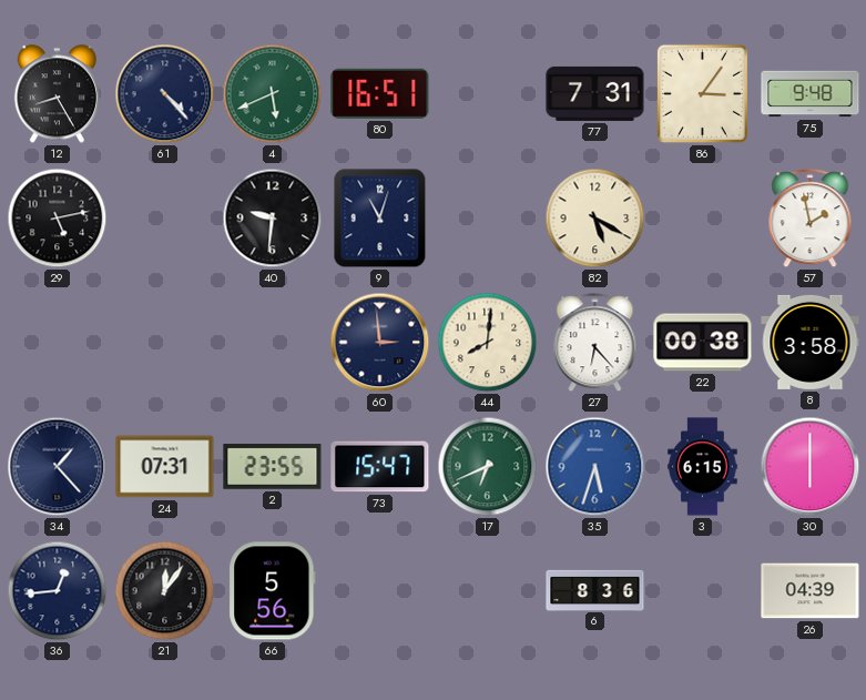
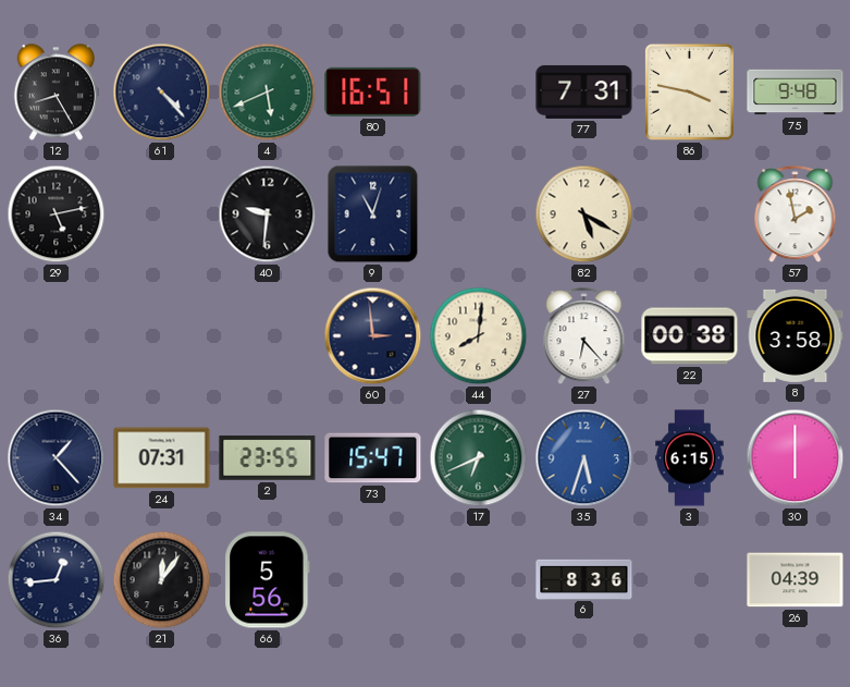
86: 3:06 -> 3:47 (689, 91)
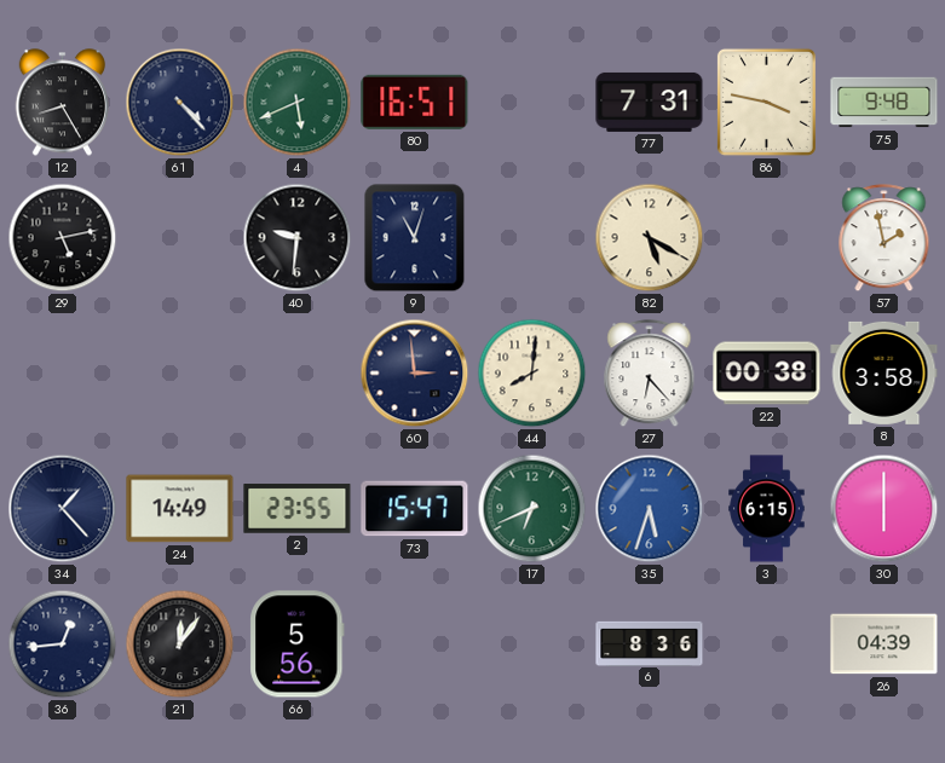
24: 07:31 -> 14:49 (180, 509)
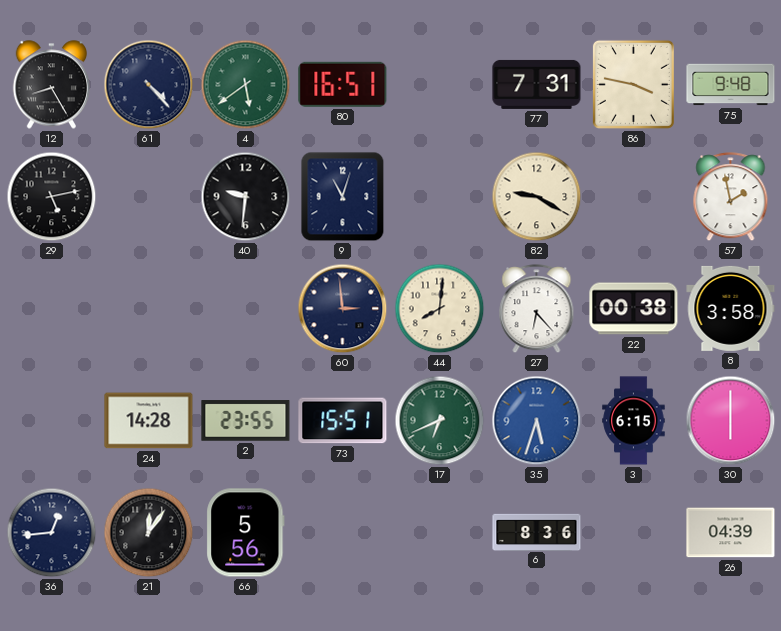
4: 5:41 -> 5:39 (246, 85)
82: 5:20 -> 9:20 (537, 197)
34: 1:23 -> none (63, 509)
24: 14:49 -> 14:28 (149, 421)
73: 15:47 -> 15:51 (343, 421)
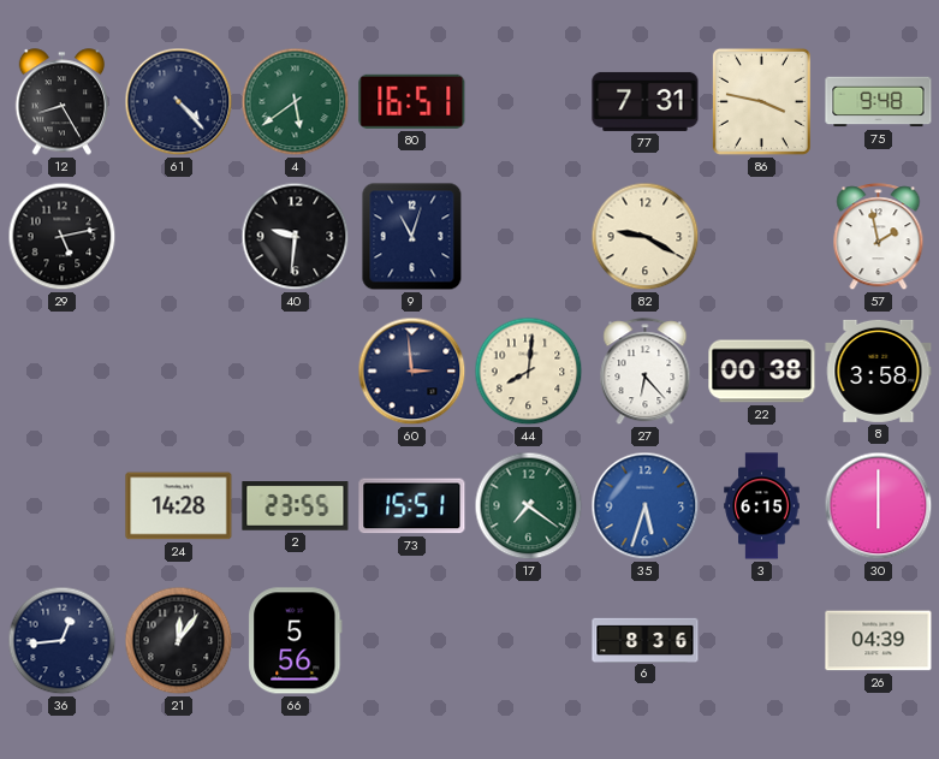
17: 6:41 -> 7:21 (529, 506)
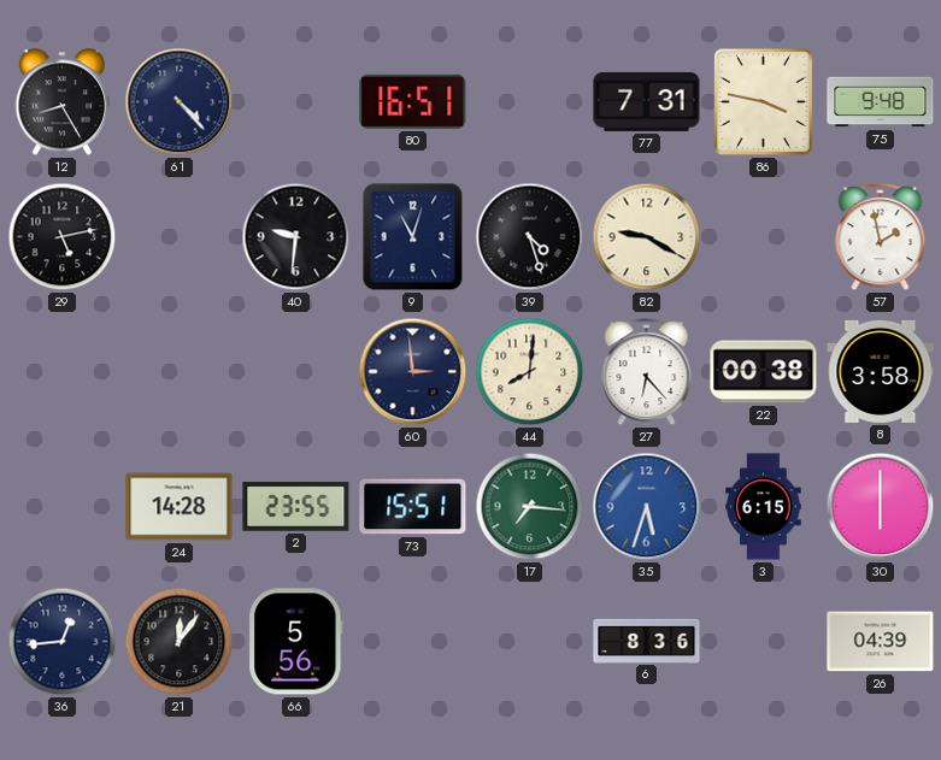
4: 5:39 -> none (296, 102)
39: none -> 4:27 (530, 237)
17: 7:21 -> 7:16 (530, 507)
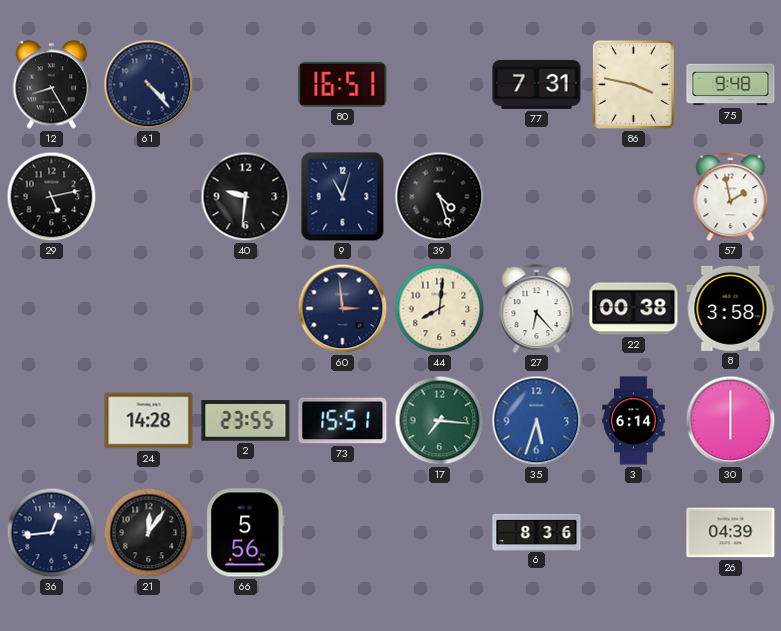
82: 9:20 -> none (647, 237)
3: 6:15 -> 6:14 (634, 421)
